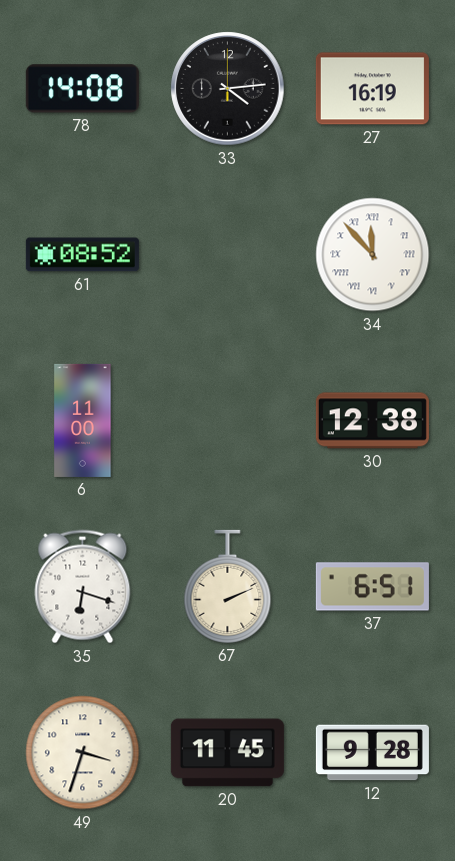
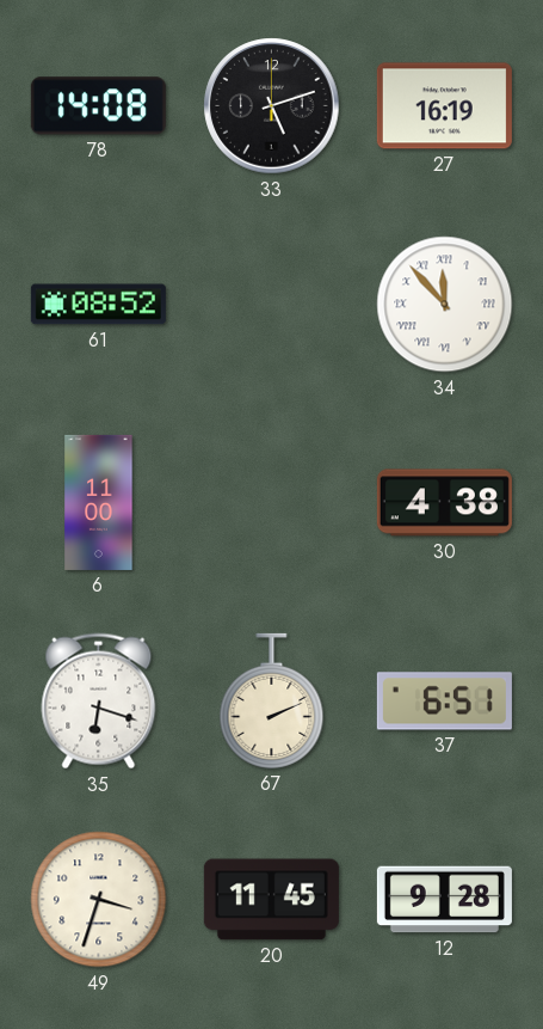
33: 4:14 -> 5:12 (272, 106)
30: 12:38 -> 4:38 (444, 503)
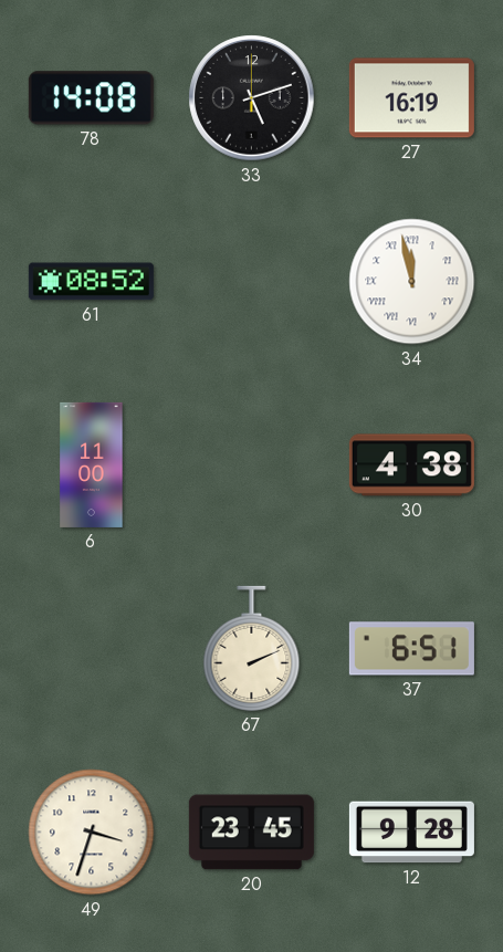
34: 11:53 -> 11:58 (412, 282)
35: 6:18 -> none (99, 702)
20: 11:45 -> 23:45 (251, 833)
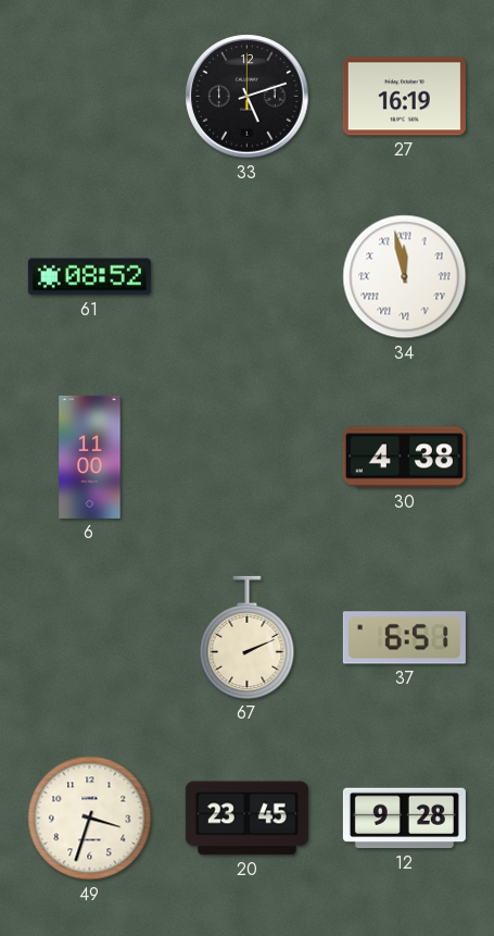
78: 14:08 -> none (91, 98)
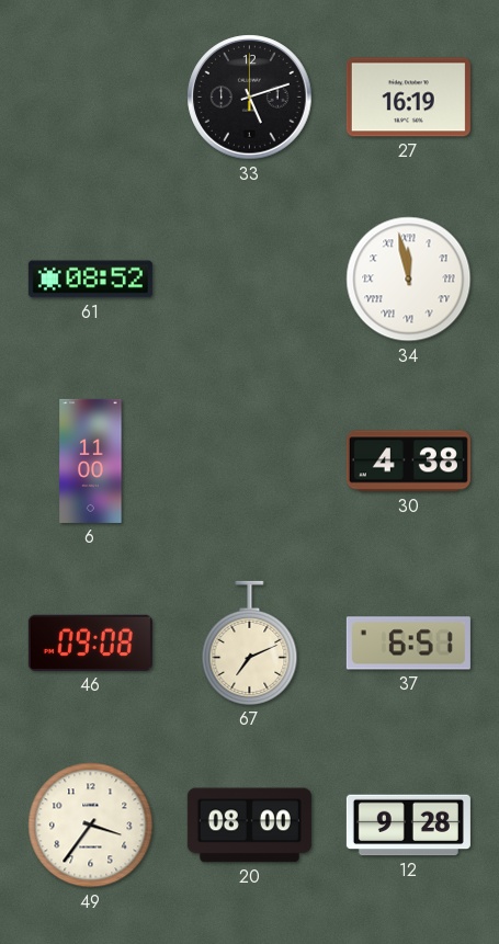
46: none -> 09:08 (90, 642)
67: 2:11 -> 7:11 (250, 642)
49: 3:33 -> 3:36 (91, 826)
20: 23:45 -> 08:00 (249, 826)
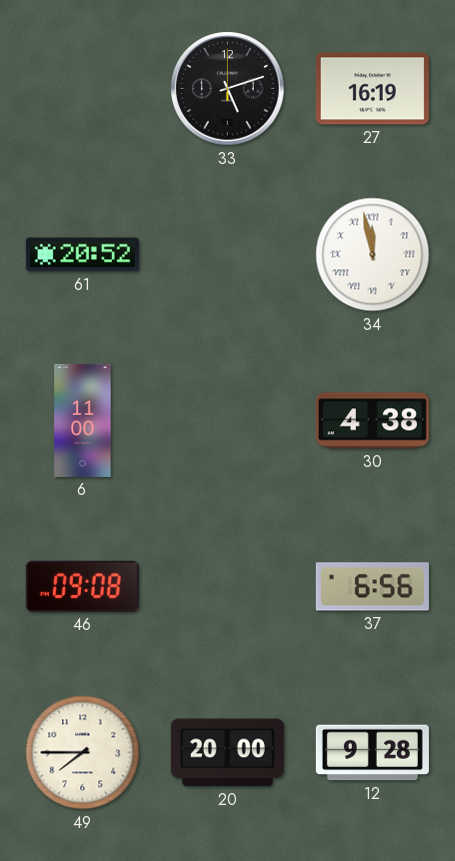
61: 08:52 -> 20:52 (82, 255)
67: 7:11 -> none (250, 642)
37: 6:51 -> 6:56 (372, 587)
49: 3:36 -> 7:45 (83, 753)
20: 08:00 -> 20:00 (227, 753)
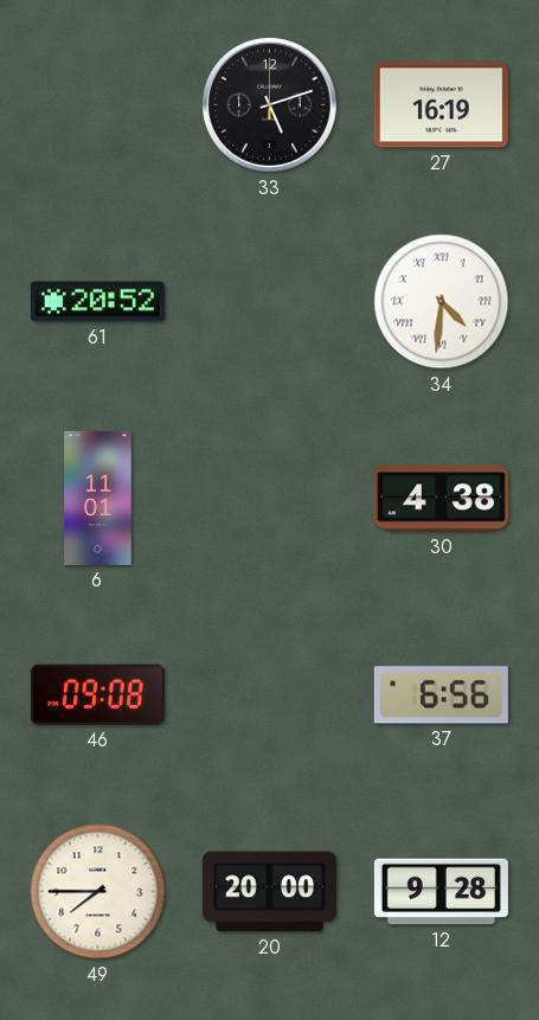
34: 11:58 -> 4:31 (442, 302)
6: 11:00 -> 11:01 (98, 498)
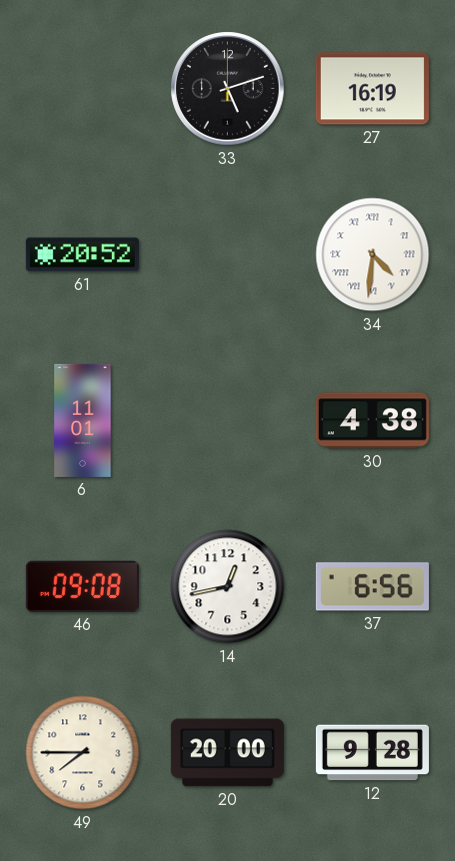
14: none -> 12:43 (228, 587)
